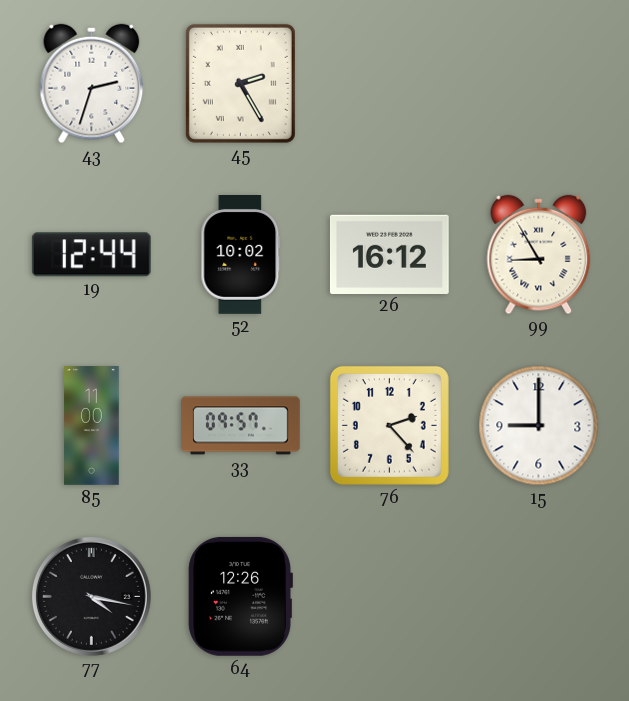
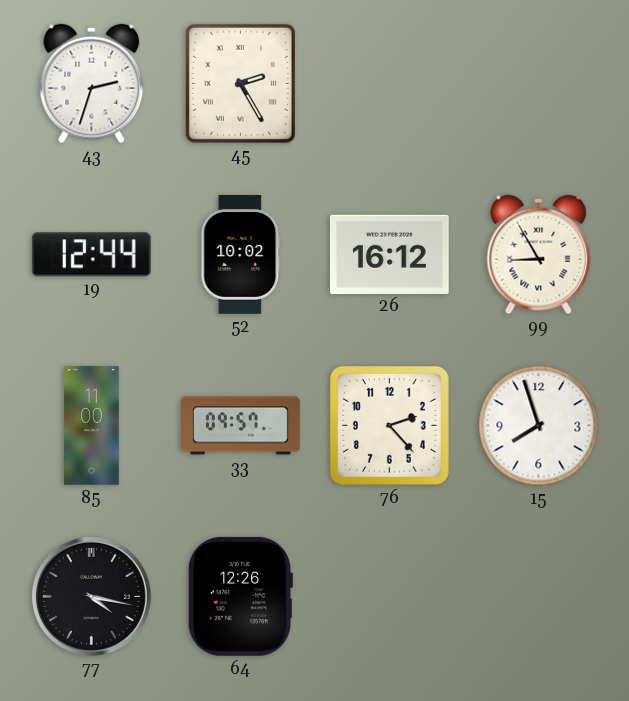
15: 9:00 -> 7:57 (539, 426)
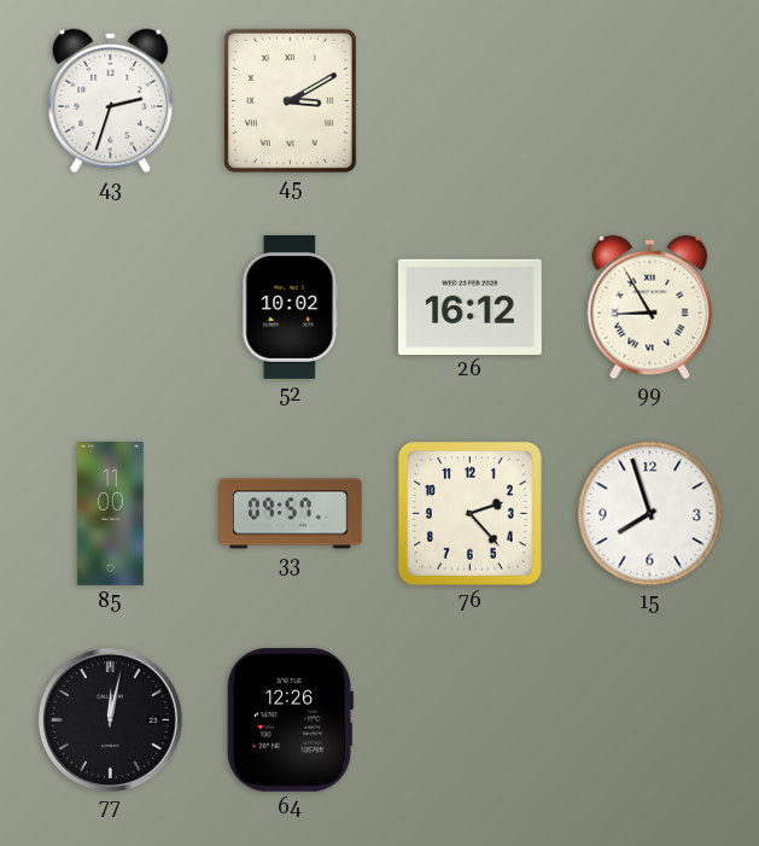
45: 2:25 -> 3:10 (290, 100)
19: 12:44 -> none (91, 255)
77: 4:17 -> 12:02 (110, 719)
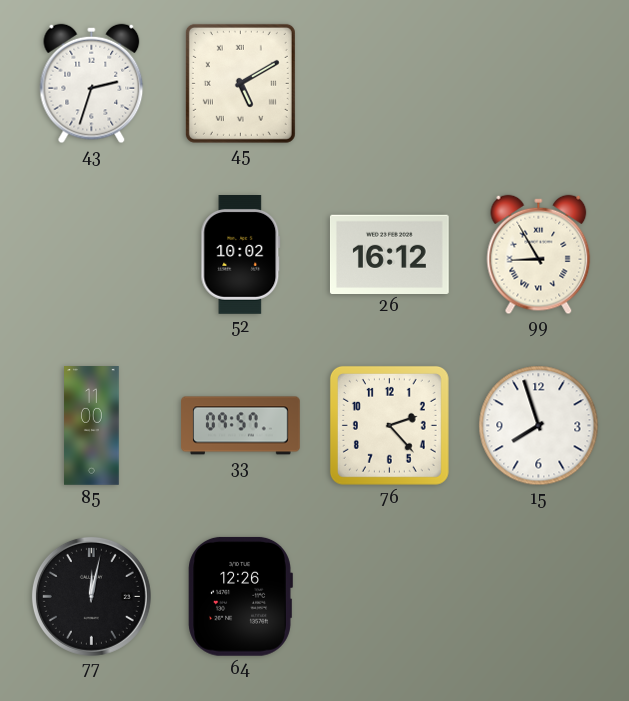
45: 3:10 -> 5:10 (240, 83)
